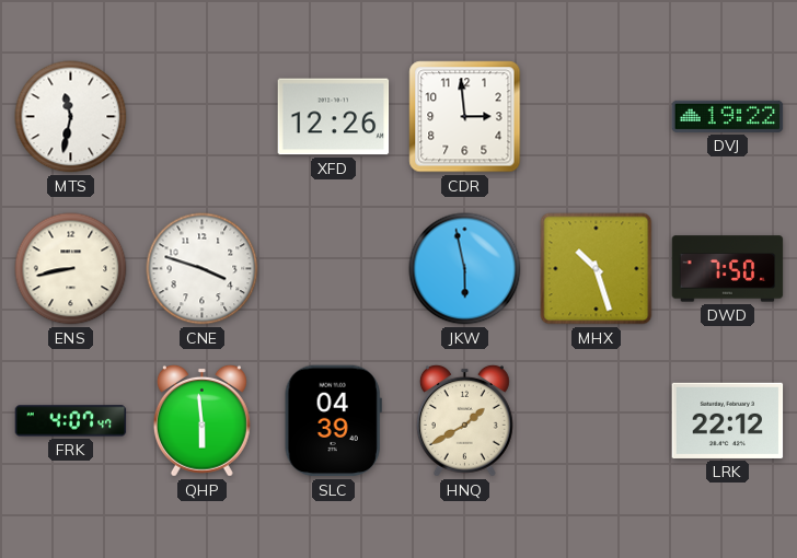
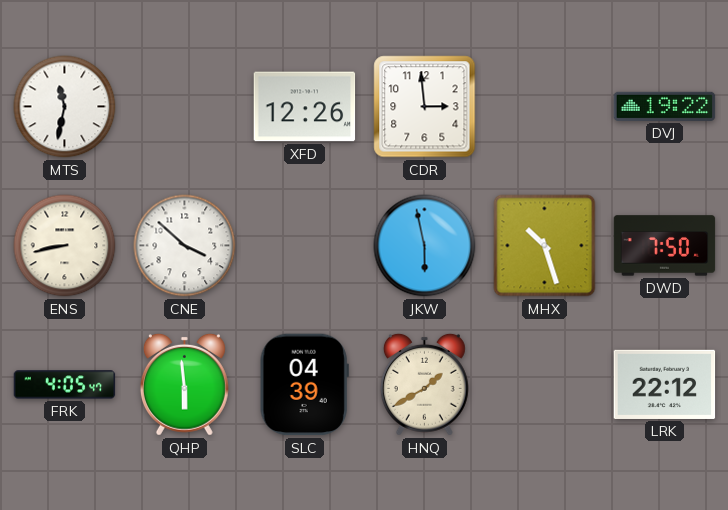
CNE: 3:48 -> 3:52 (185, 246)
FRK: 4:07 -> 4:05 (65, 385)
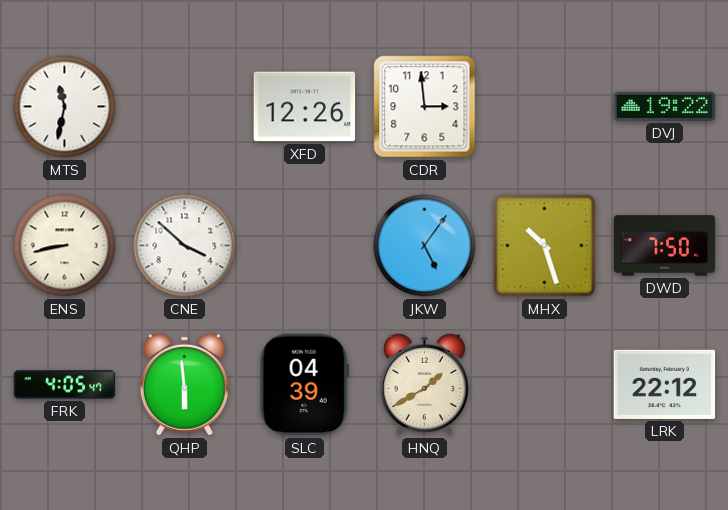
JKW: 5:58 -> 5:06 (425, 246)
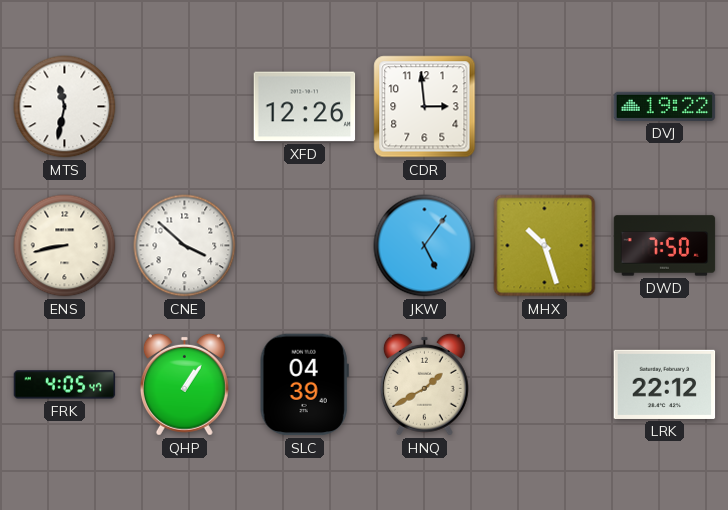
QHP: 5:59 -> 1:06 (184, 384)
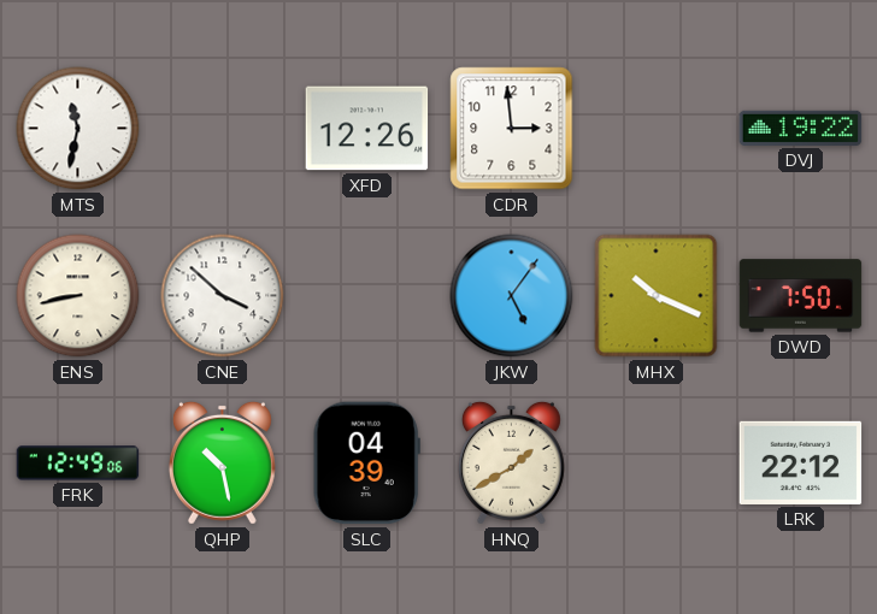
MHX: 10:27 -> 10:19 (657, 296)
FRK: 4:05 -> 12:49 (78, 464)
QHP: 1:06 -> 10:28 (222, 462)
